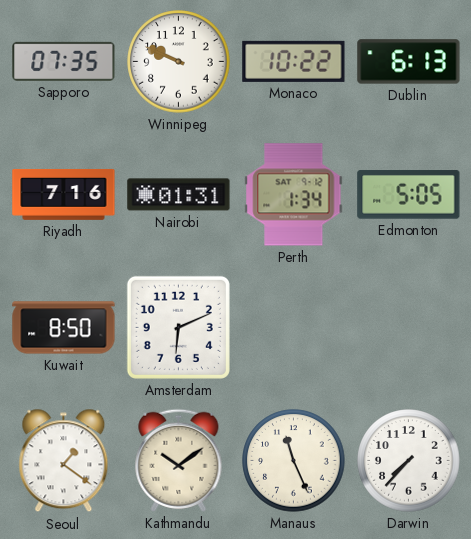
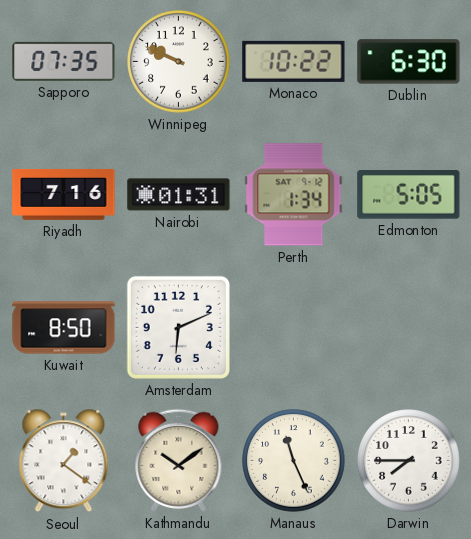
Dublin: 6:13 -> 6:30 (409, 62)
Darwin: 7:37 -> 7:45 (409, 461)
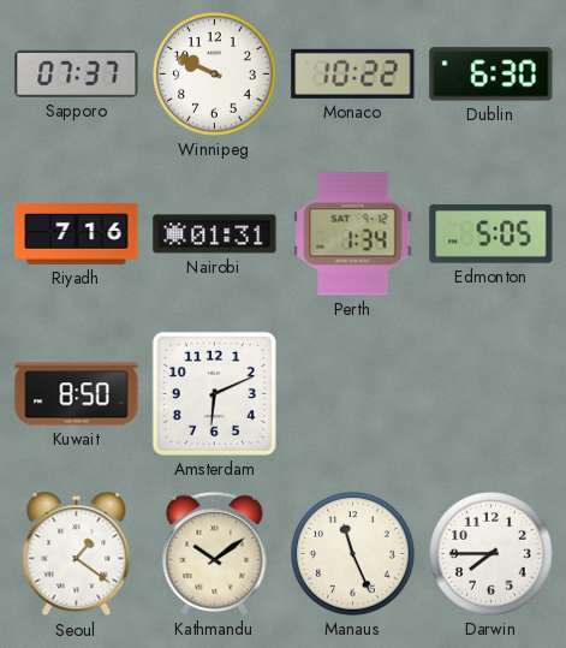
Sapporo: 07:35 -> 07:37 (77, 73)
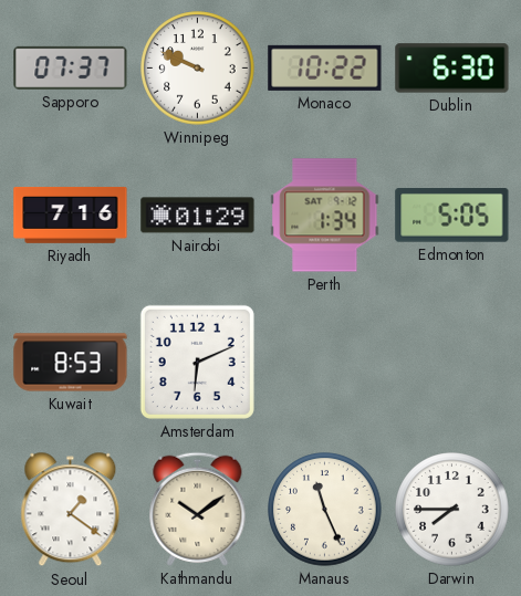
Nairobi: 01:31 -> 01:29 (198, 216)
Kuwait: 8:50 -> 8:53 (71, 363)
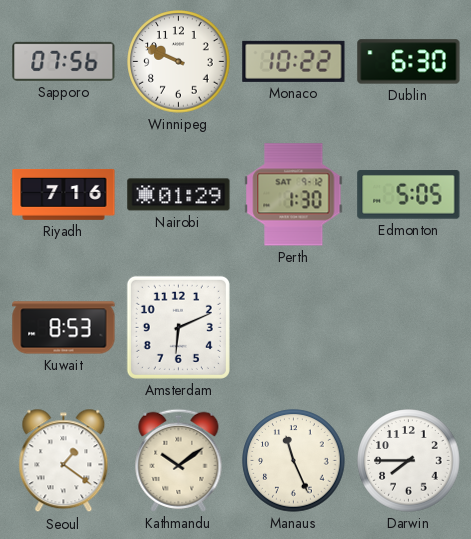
Sapporo: 07:37 -> 07:56 (64, 61)
Perth: 1:34 -> 1:30 (294, 195)
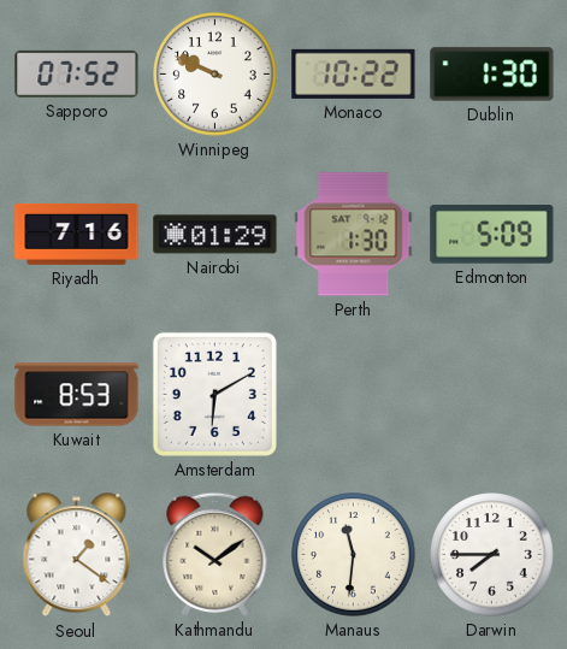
Sapporo: 07:56 -> 07:52 (77, 73)
Dublin: 6:30 -> 1:30 (492, 75)
Edmonton: 5:05 -> 5:09 (492, 235)
Amsterdam: 6:11 -> 6:10 (214, 394)
Manaus: 11:26 -> 11:31 (354, 555)
